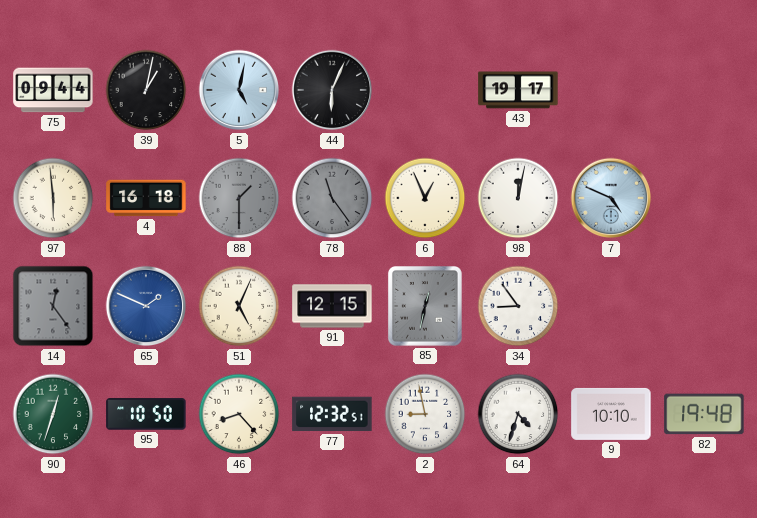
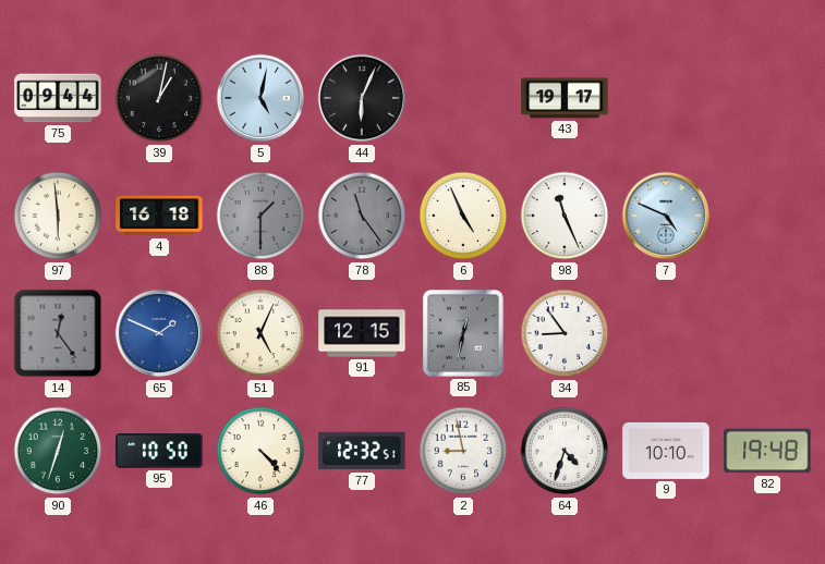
6: 12:56 -> 4:56 (463, 216)
98: 12:02 -> 11:26 (565, 216)
46: 8:23 -> 4:23 (260, 451)
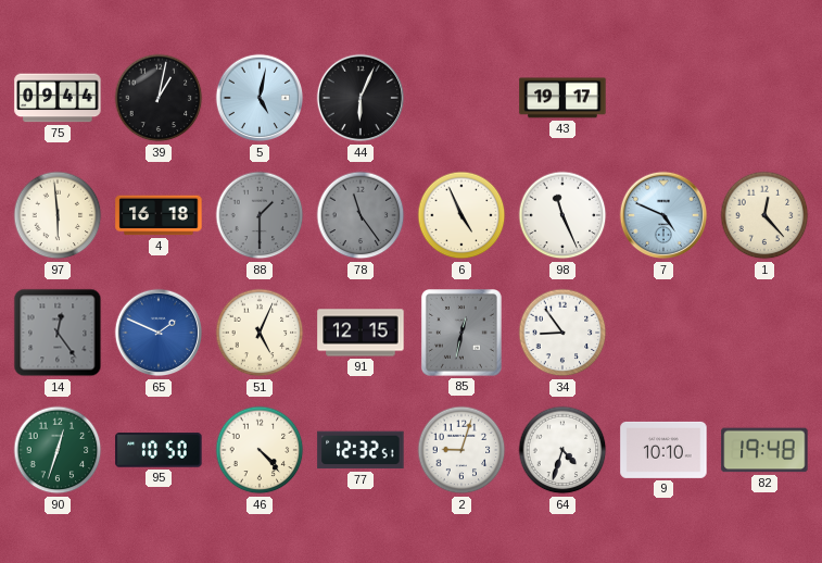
1: none -> 12:23 (764, 215)
2: 8:58 -> 9:03 (461, 450)
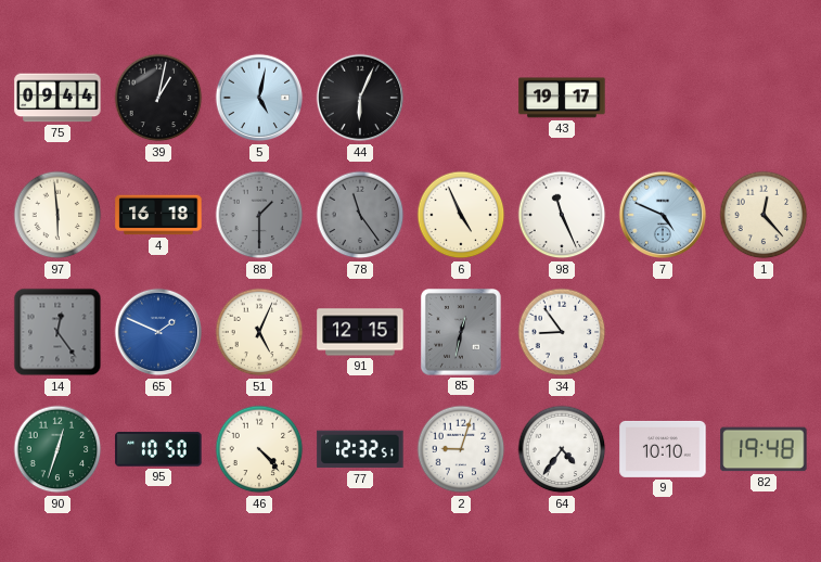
64: 4:33 -> 4:36 (562, 449)
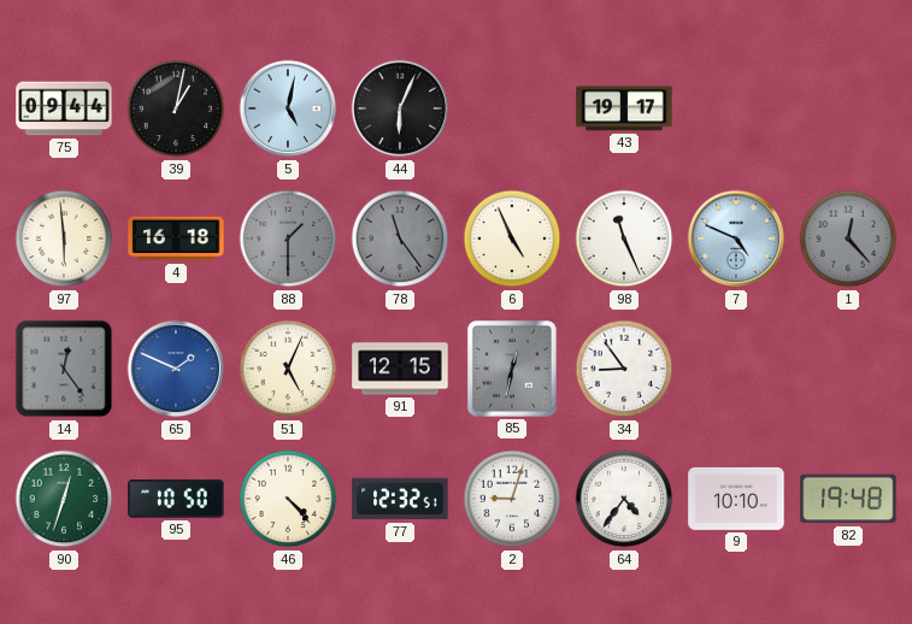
1 dial: cream -> grey (848, 239)
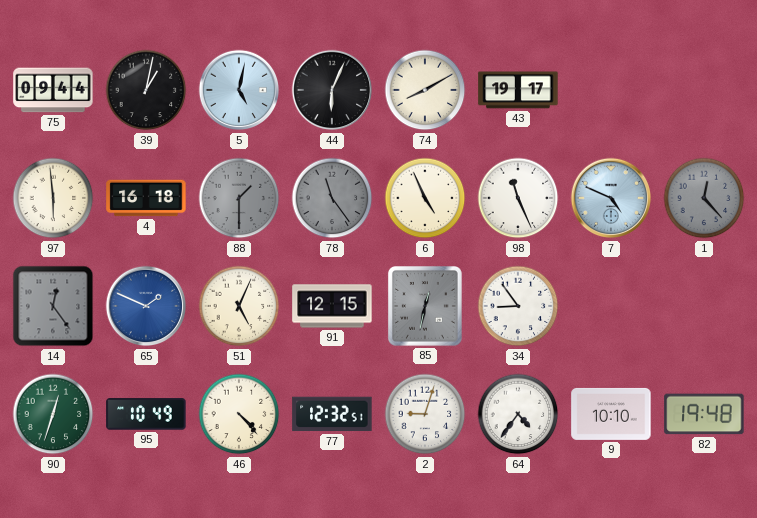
74: none -> 8:10 (425, 90)
95: 10:50 -> 10:49 (146, 414)
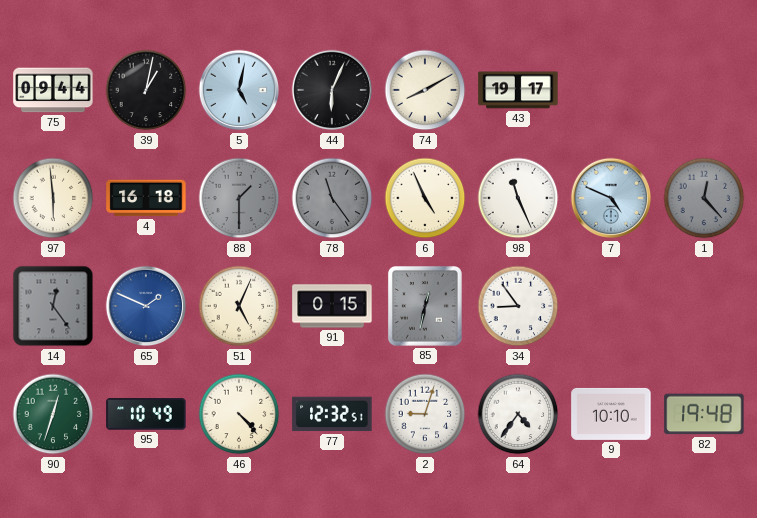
91: 12:15 -> 0:15 (332, 306)
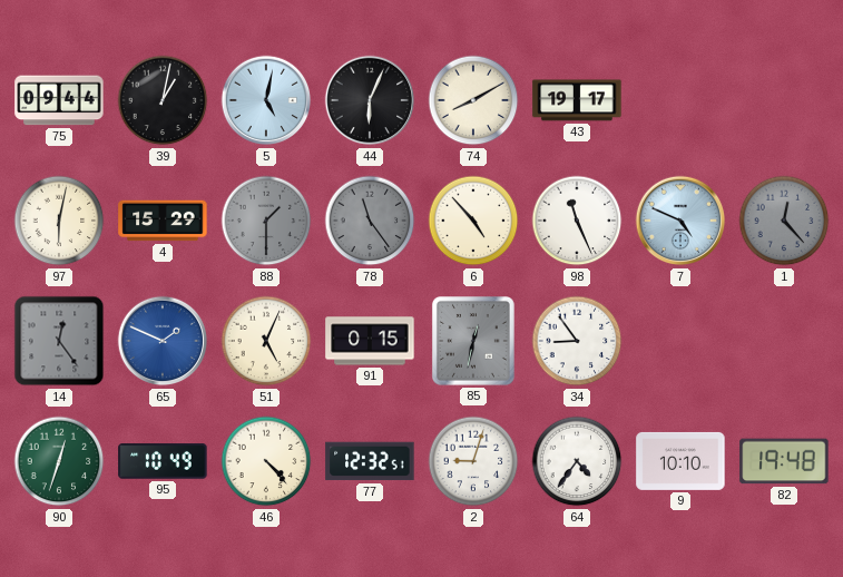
97: 5:59 -> 6:02 (59, 221)
4: 16:18 -> 15:29 (163, 221)
6: 4:56 -> 4:53 (473, 221)
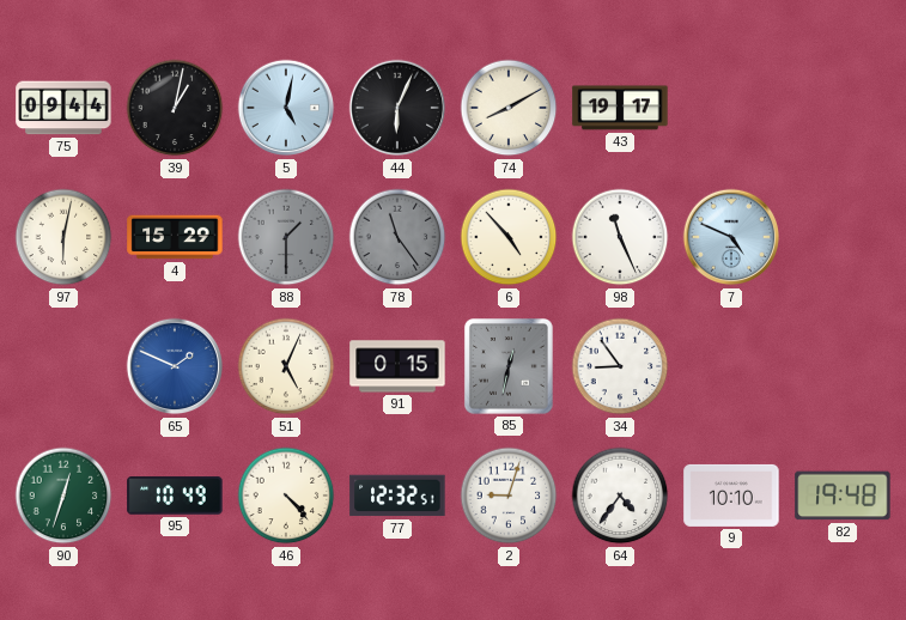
1: 12:23 -> none (784, 221)
14: 12:24 -> none (59, 341)
